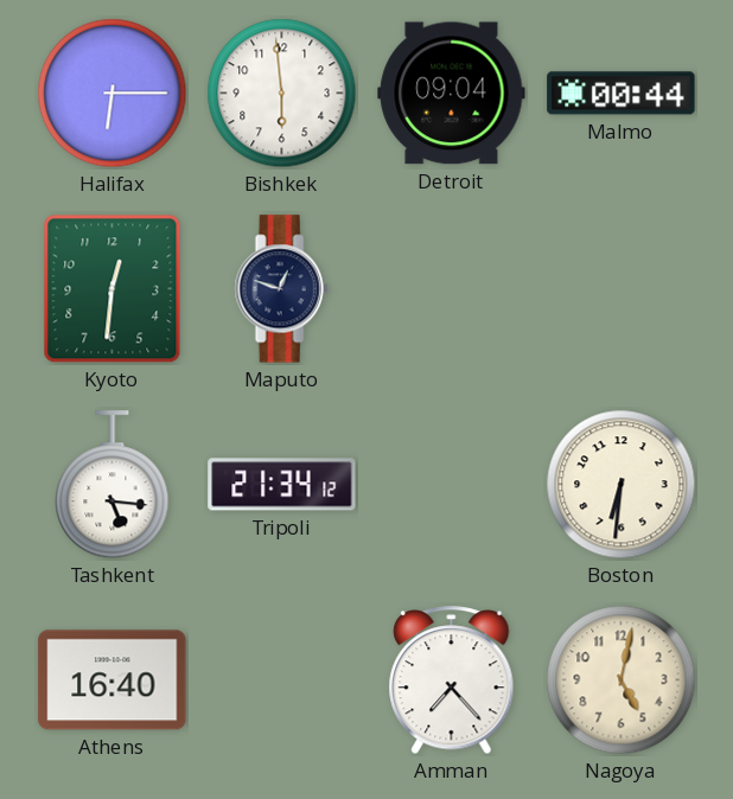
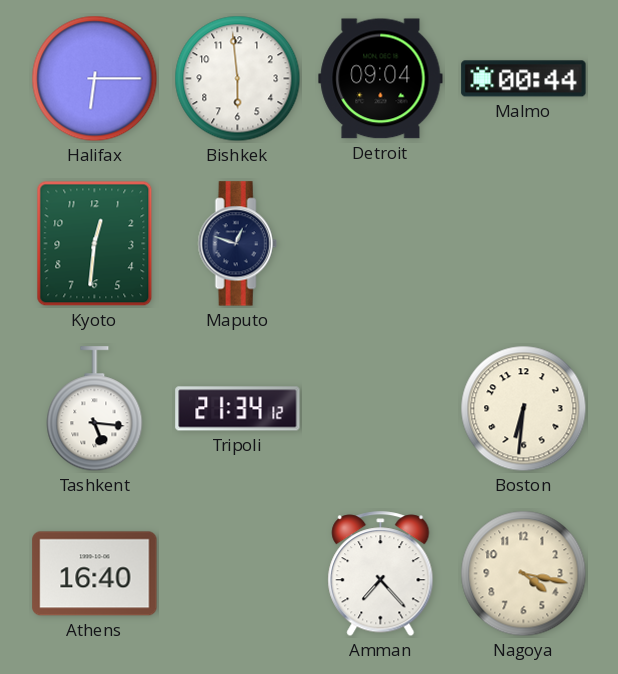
Nagoya: 5:02 -> 4:17 (524, 574)
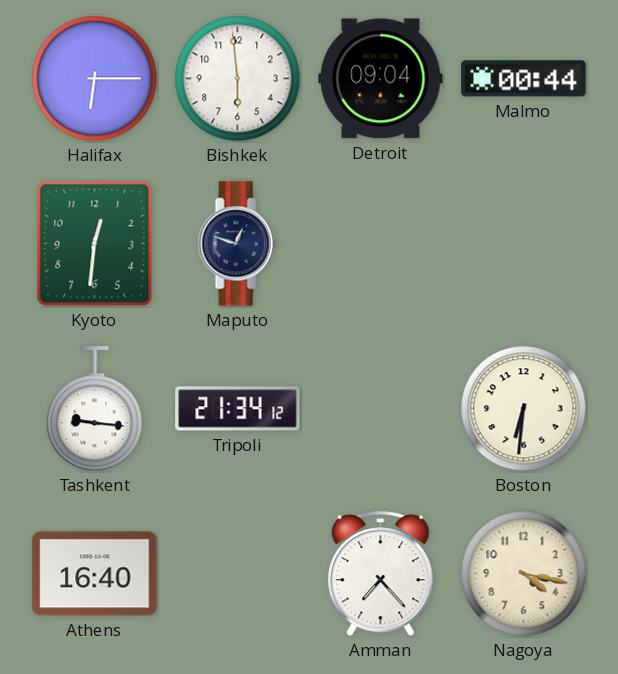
Tashkent: 5:16 -> 9:16 (95, 409)
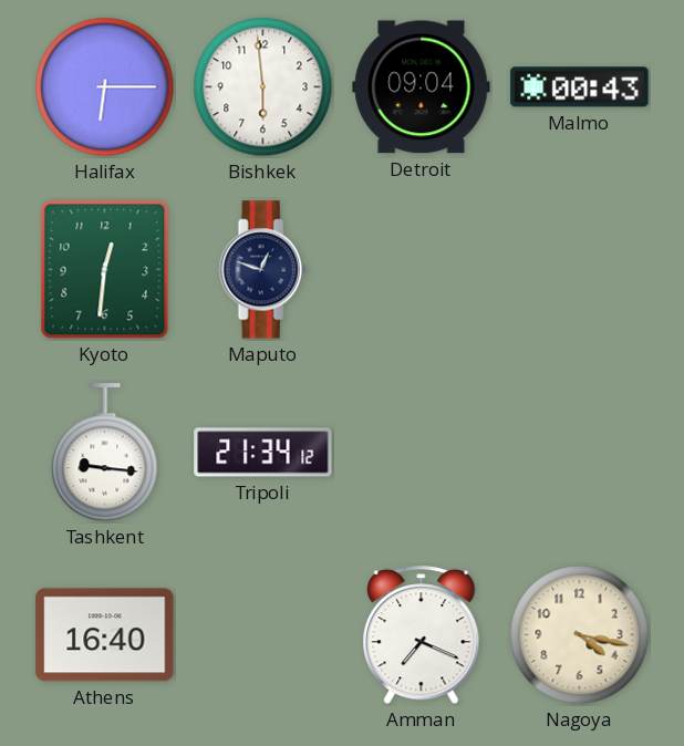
Malmo: 00:44 -> 00:43 (580, 87)
Boston: 6:31 -> none (524, 409)
Amman: 7:23 -> 7:19 (422, 635)
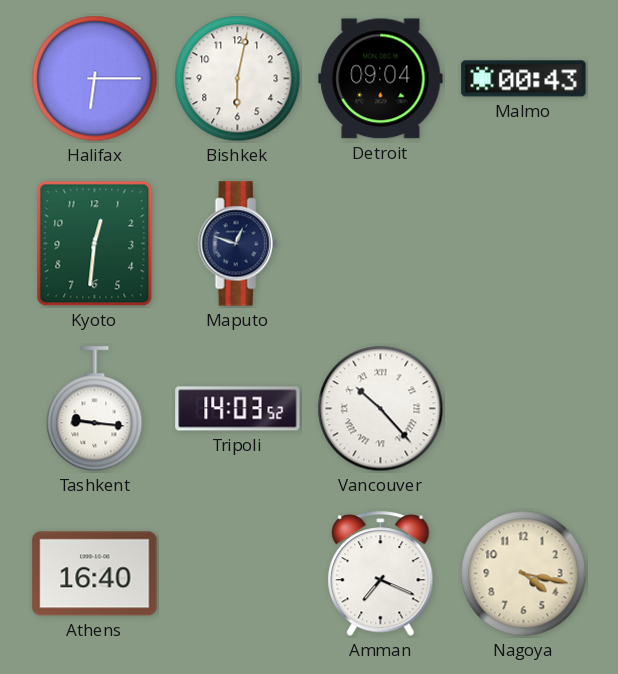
Bishkek: 5:59 -> 6:02 (238, 79)
Tripoli: 21:34 -> 14:03 (238, 409)
Vancouver: none -> 10:23 (381, 409)
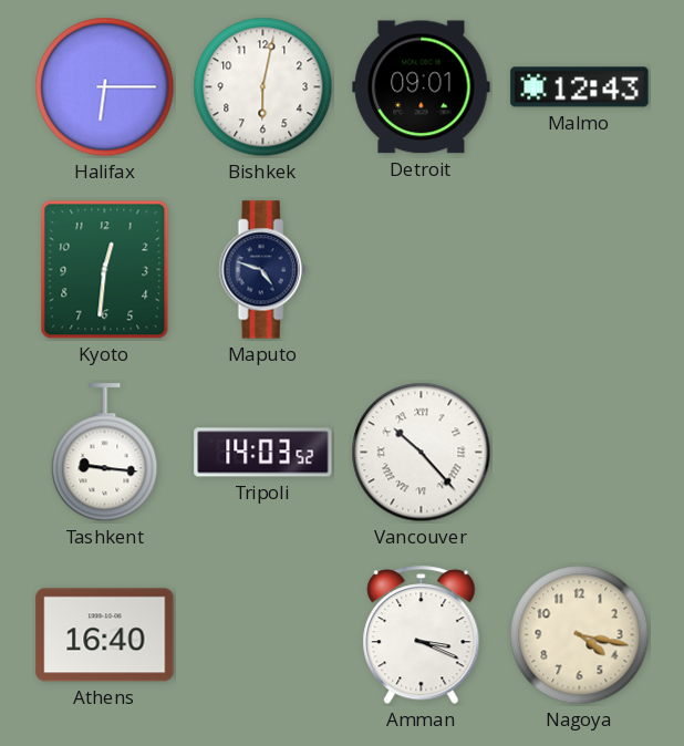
Detroit: 09:04 -> 09:01 (422, 87)
Malmo: 00:43 -> 12:43 (580, 87)
Maputo: 12:48 -> 4:48 (262, 270)
Amman: 7:19 -> 3:19 (422, 635)
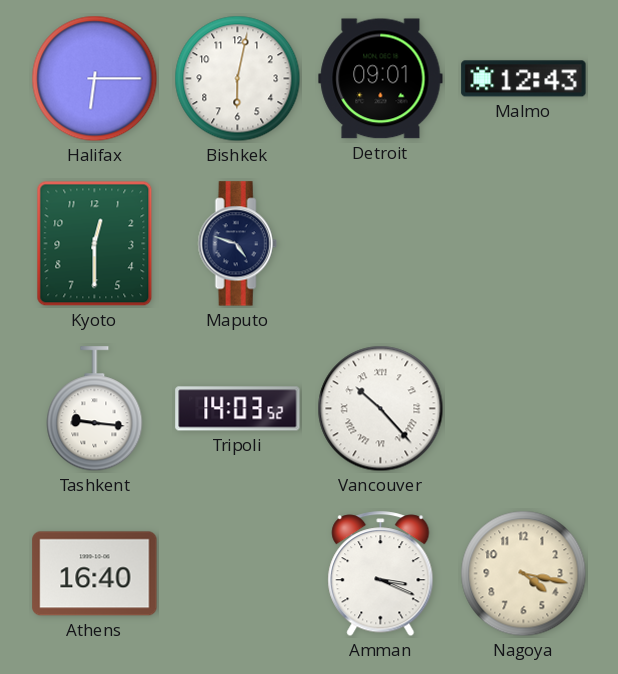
Kyoto: 12:31 -> 12:30 (95, 244)
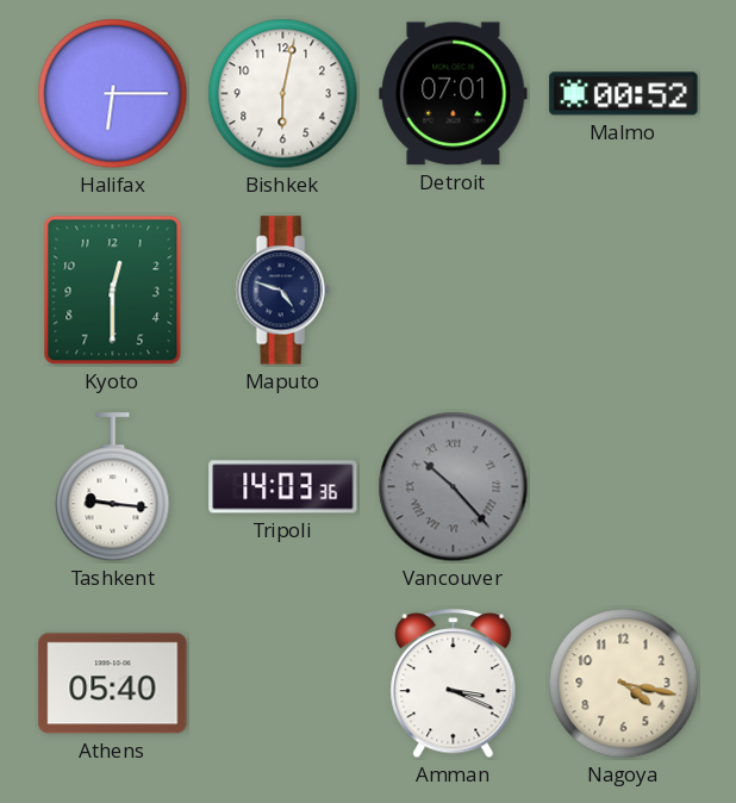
Detroit: 09:01 -> 07:01 (454, 94)
Malmo: 12:43 -> 00:52 (624, 94)
Tripoli: 14:03:52 -> 14:03:36 (283, 487)
Vancouver dial: white -> grey (454, 487)
Athens: 16:40 -> 05:40 (113, 684)
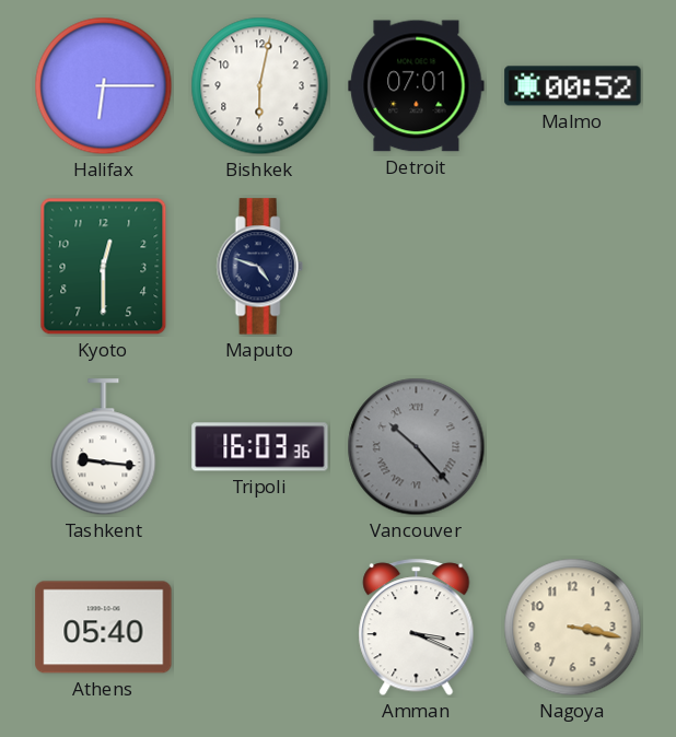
Tripoli: 14:03 -> 16:03 (260, 447)
Nagoya: 4:17 -> 3:17 (573, 628)
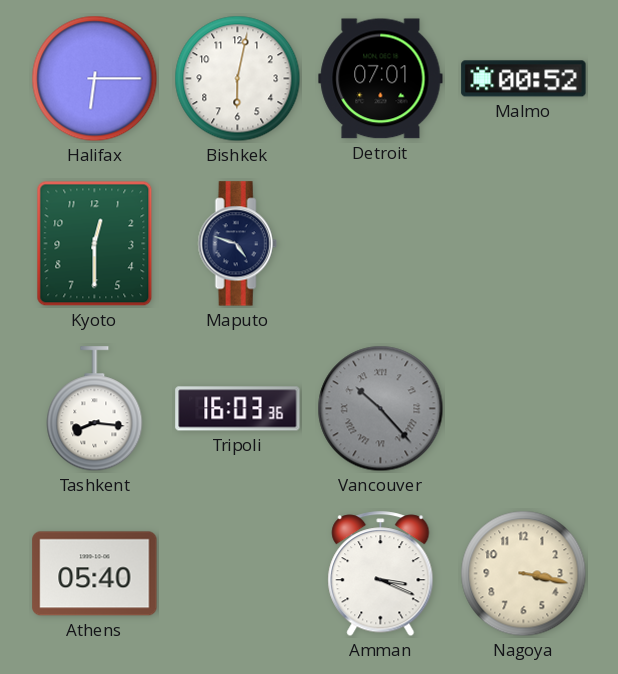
Tashkent: 9:16 -> 8:16 (95, 409)
